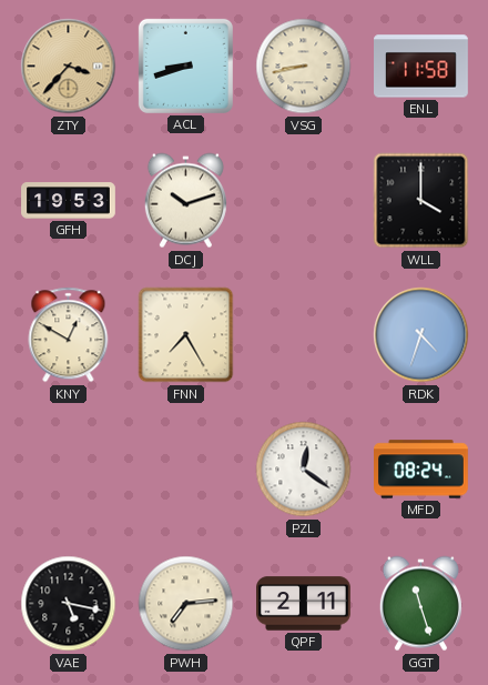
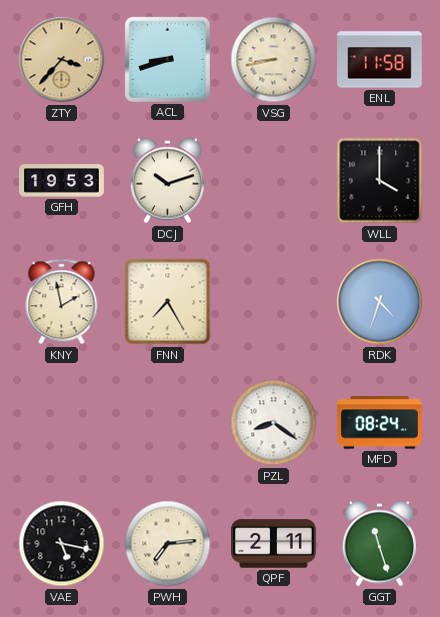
KNY: 12:50 -> 1:58 (62, 302)
PZL: 12:21 -> 8:21 (274, 423)
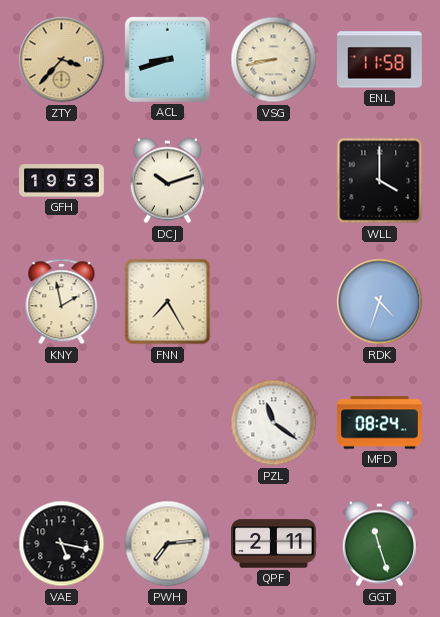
PZL: 8:21 -> 11:21 (274, 423)
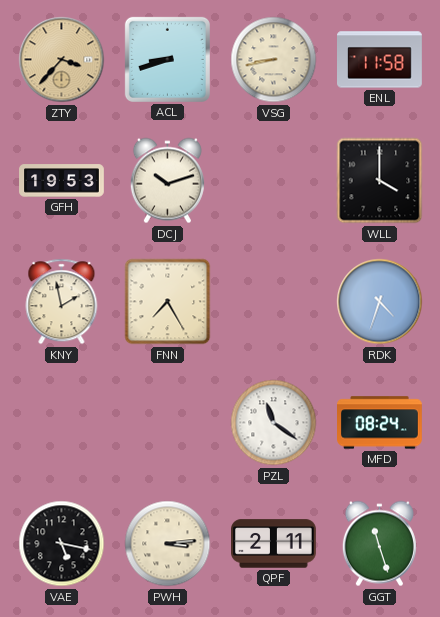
PWH: 7:14 -> 3:14 (168, 544)
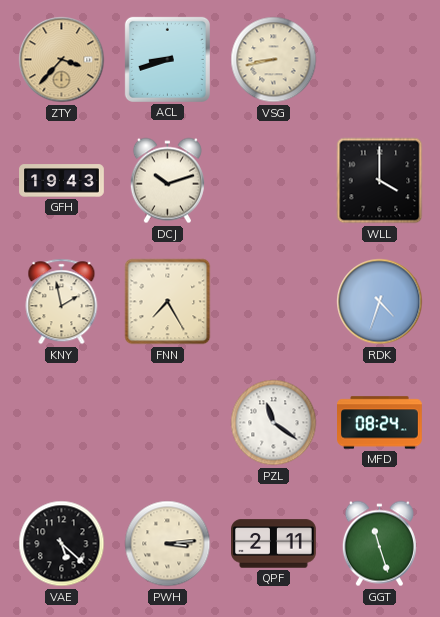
ENL: 11:58 -> none (380, 60)
GFH: 19:53 -> 19:43 (62, 181)
VAE: 5:17 -> 5:22 (62, 544)
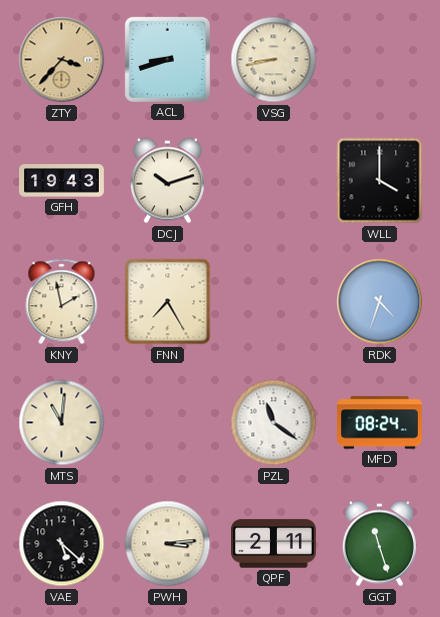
MTS: none -> 11:01 (62, 423)
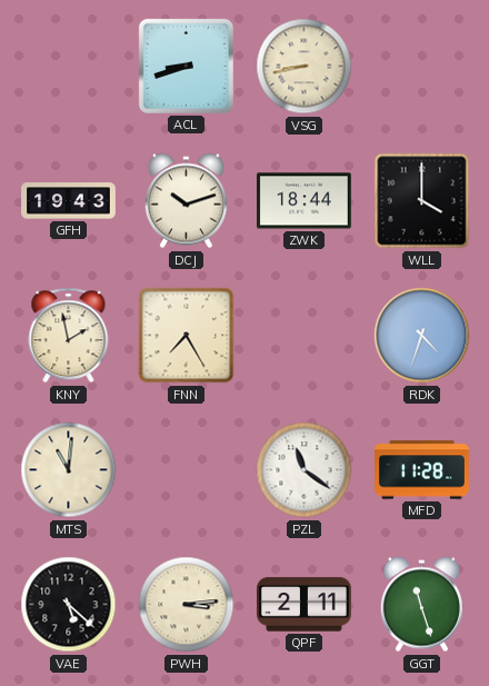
ZTY: 3:37 -> none (62, 60)
ZWK: none -> 18:44 (305, 201)
MFD: 08:24 -> 11:28 (422, 470)
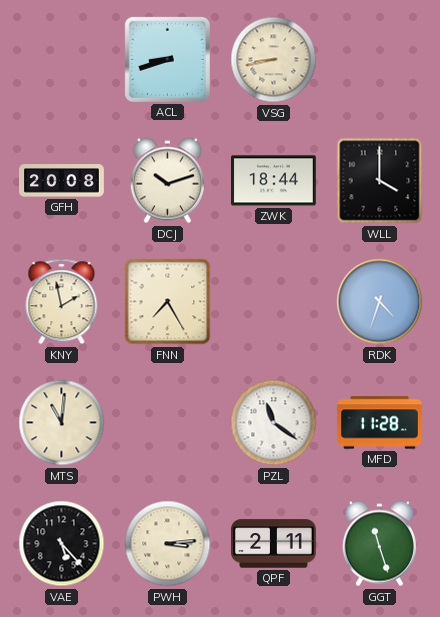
GFH: 19:43 -> 20:08 (62, 181)
VAE: 5:22 -> 5:23 (62, 544)
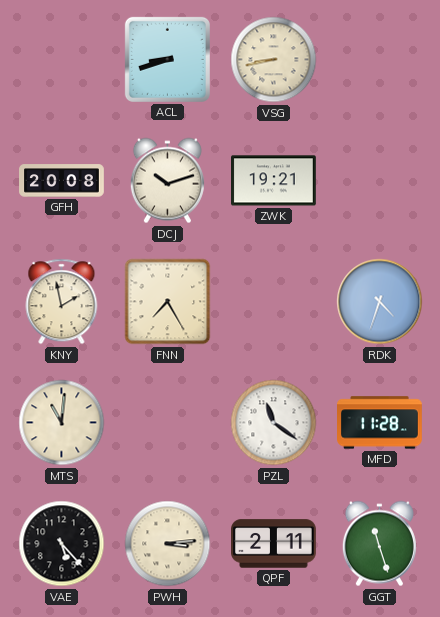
ZWK: 18:44 -> 19:21 (274, 181)
WLL: 4:00 -> none (380, 181)
